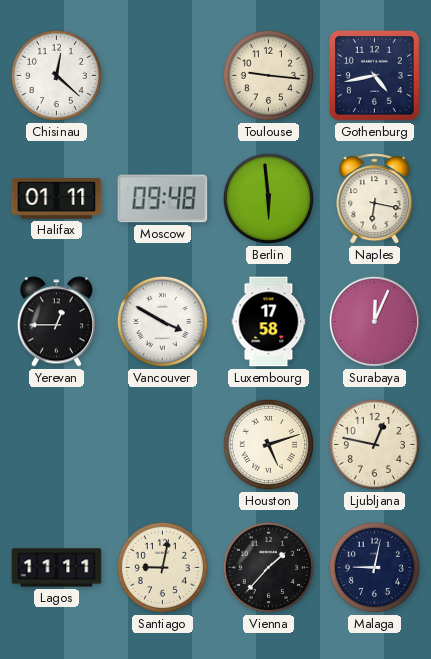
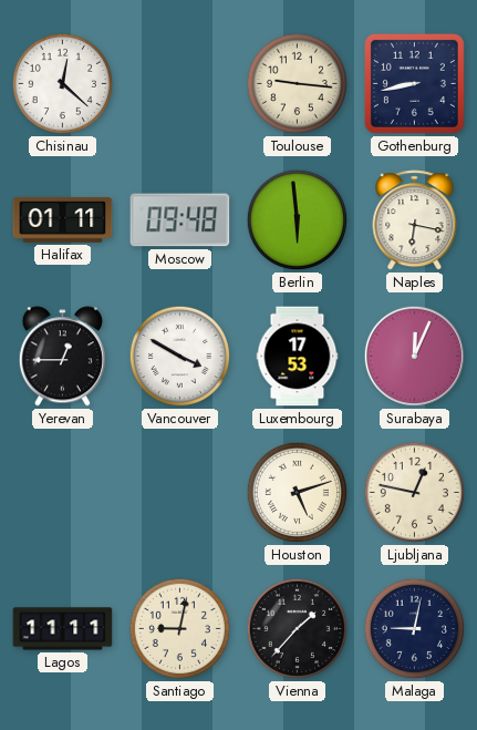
Gothenburg: 4:43 -> 8:43 (414, 83)
Luxembourg: 17:58 -> 17:53 (298, 357)
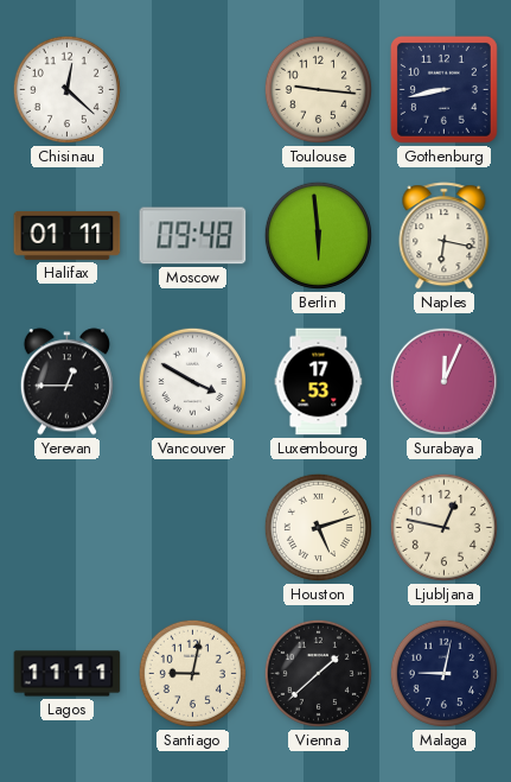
Vienna: 1:37 -> 1:38 (318, 673)
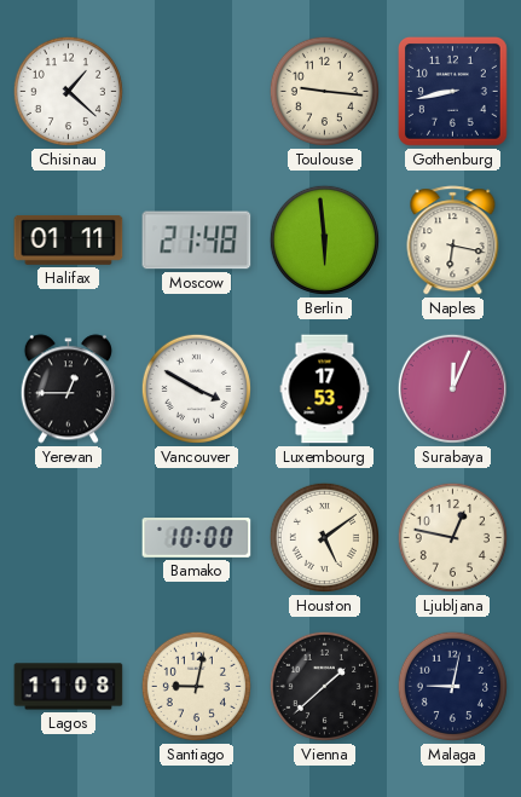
Chisinau: 12:22 -> 1:22 (68, 91)
Moscow: 09:48 -> 21:48 (197, 241)
Bamako: none -> 10:00 (197, 538)
Houston: 5:12 -> 5:09 (324, 537)
Lagos: 11:11 -> 11:08 (69, 687)
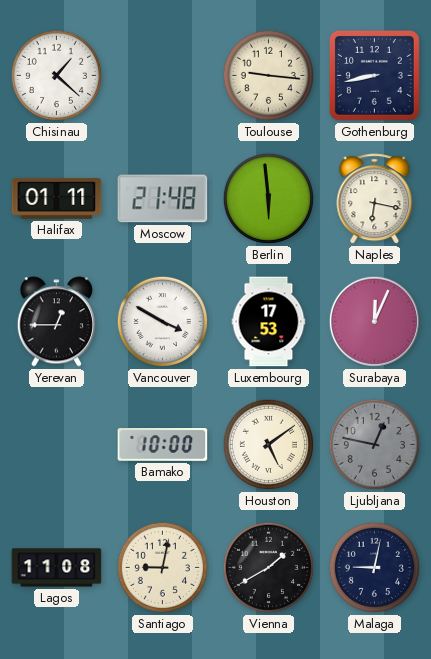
Ljubljana dial: cream -> grey (374, 444)
Vienna: 1:38 -> 1:40 (268, 567)
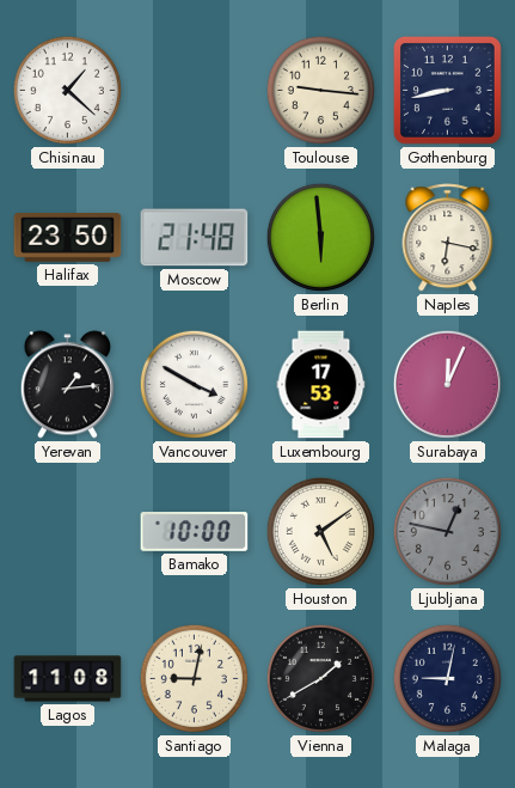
Halifax: 01:11 -> 23:50 (68, 237)
Yerevan: 12:45 -> 1:14 (67, 385)
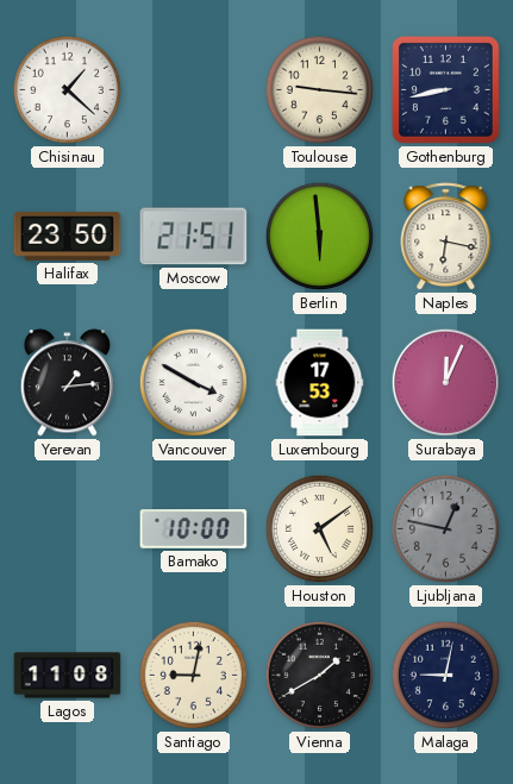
Moscow: 21:48 -> 21:51 (194, 237)
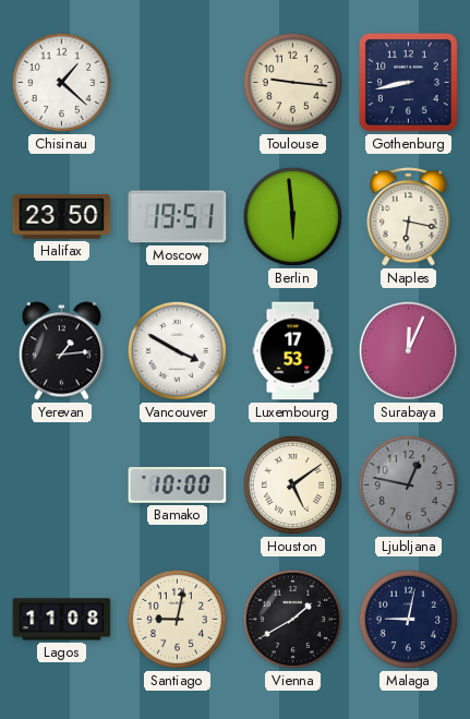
Moscow: 21:51 -> 19:51 (178, 217)
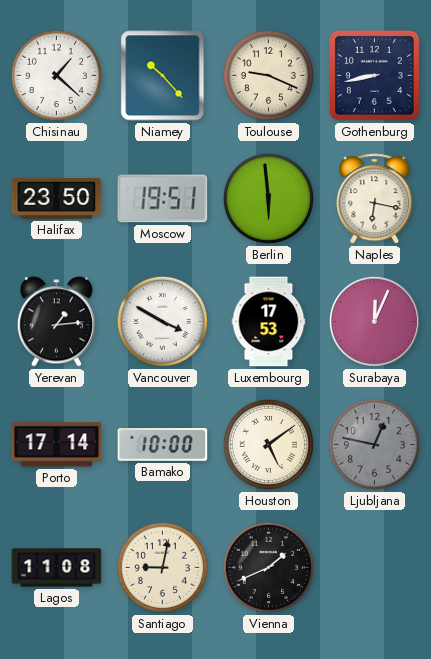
Niamey: none -> 10:23 (163, 76)
Toulouse: 9:16 -> 9:19 (268, 75)
Porto: none -> 17:14 (57, 445)
Vienna: 1:40 -> 1:41 (268, 567)
Malaga: 9:02 -> none (408, 619)
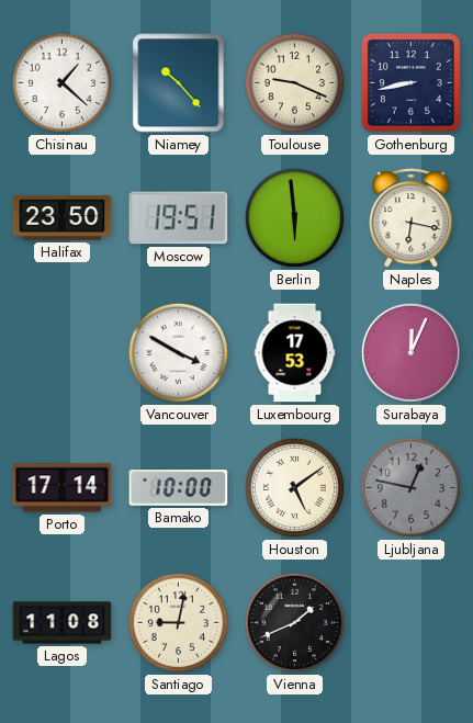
Yerevan: 1:14 -> none (56, 322)
